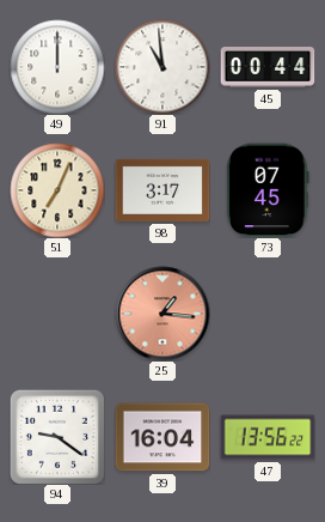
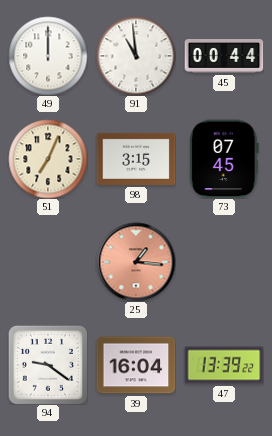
98: 3:17 -> 3:15 (136, 159)
47: 13:56 -> 13:39 (224, 365)
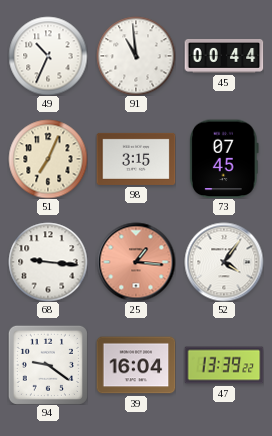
49: 12:00 -> 10:34 (48, 56)
68: none -> 9:16 (48, 262)
52: none -> 4:06 (224, 262)
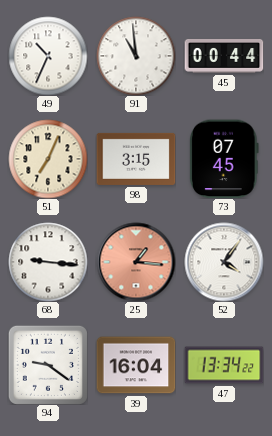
47: 13:39 -> 13:34 (224, 365)
